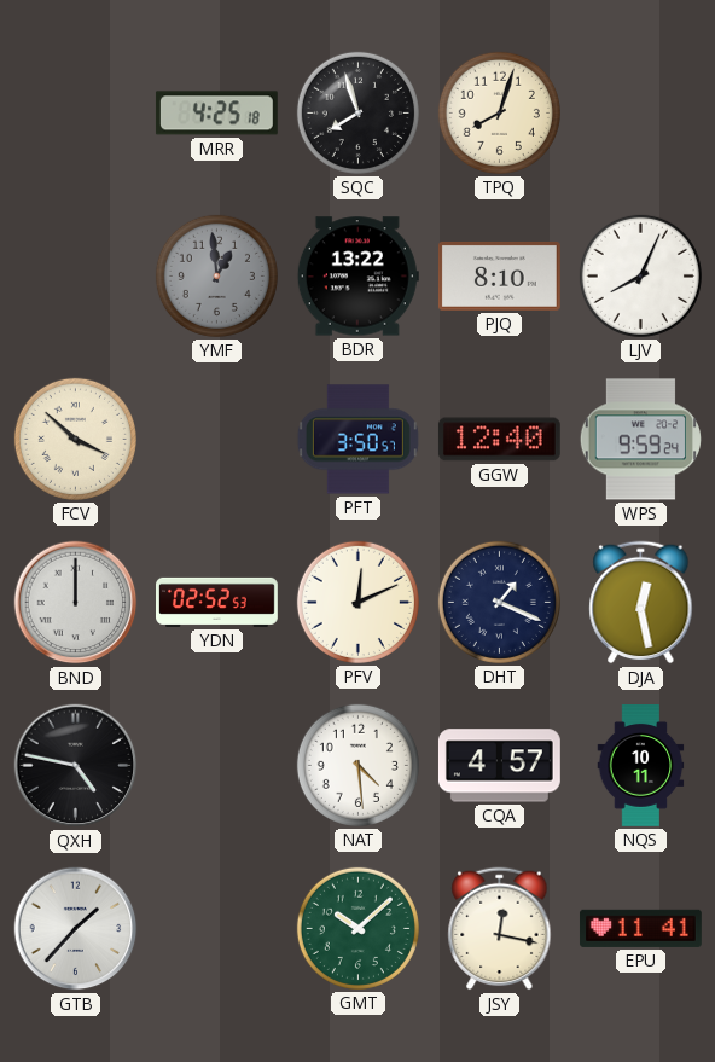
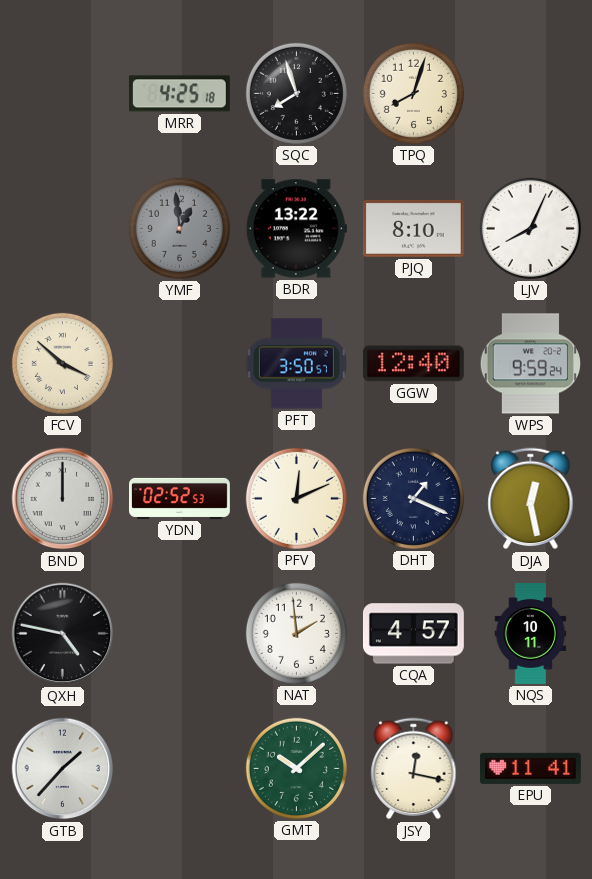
NAT: 4:29 -> 1:59 (296, 633)
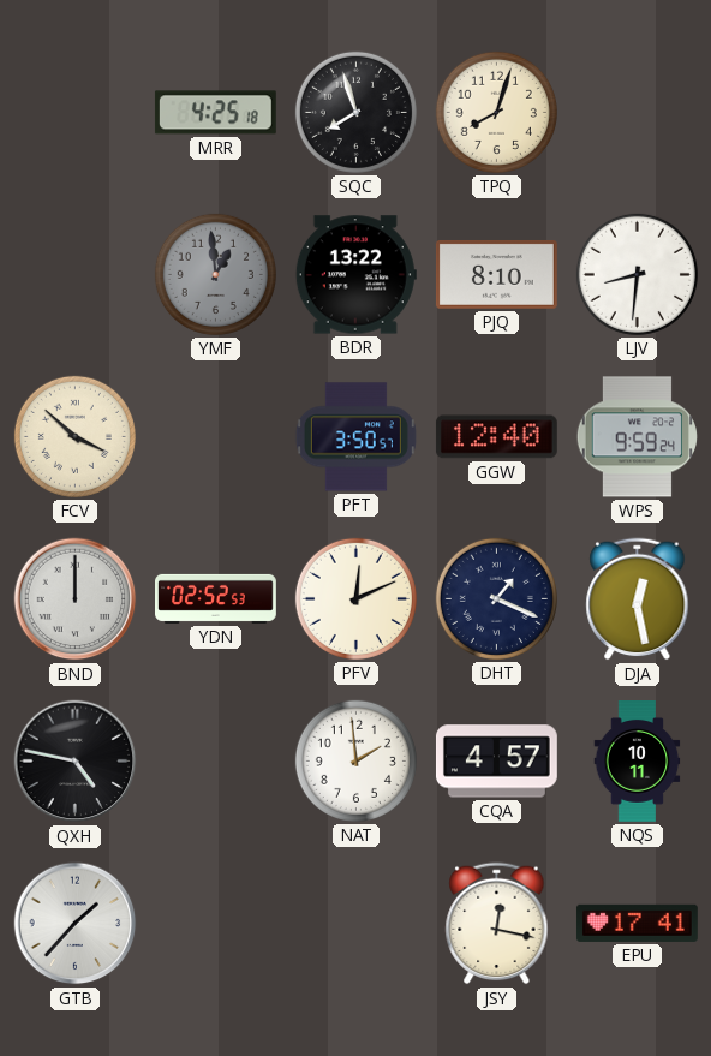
LJV: 8:04 -> 8:31 (637, 274)
GMT: 10:08 -> none (296, 768)
EPU: 11:41 -> 17:41 (637, 923)
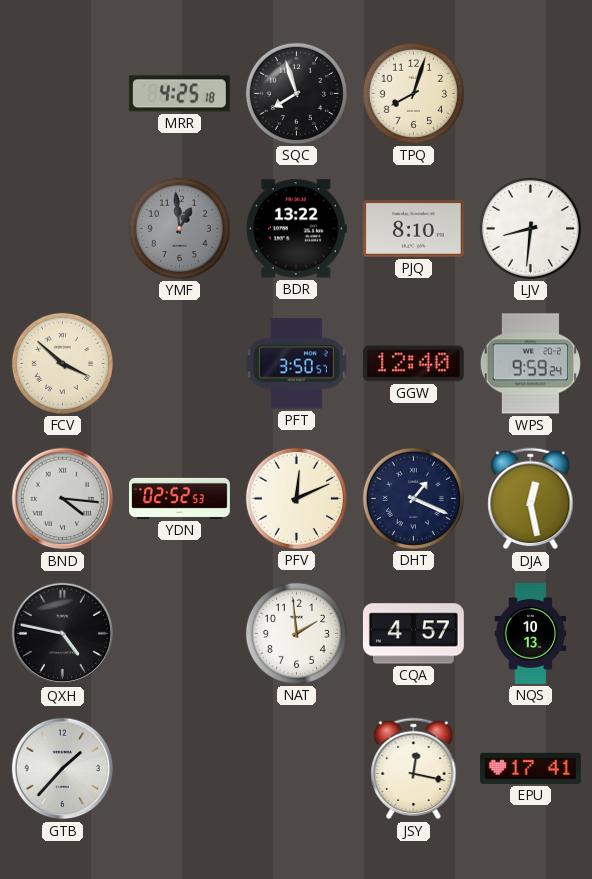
BND: 12:00 -> 4:16 (63, 499)
NQS: 10:11 -> 10:13 (531, 634)
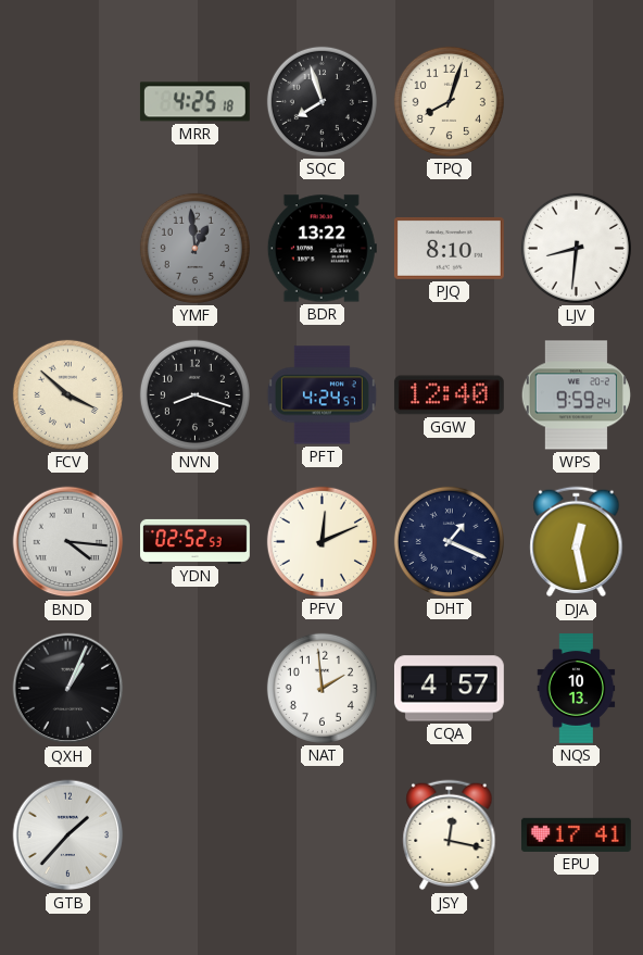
NVN: none -> 8:18 (194, 394)
PFT: 3:50 -> 4:24 (321, 395)
QXH: 4:47 -> 1:04 (68, 689)
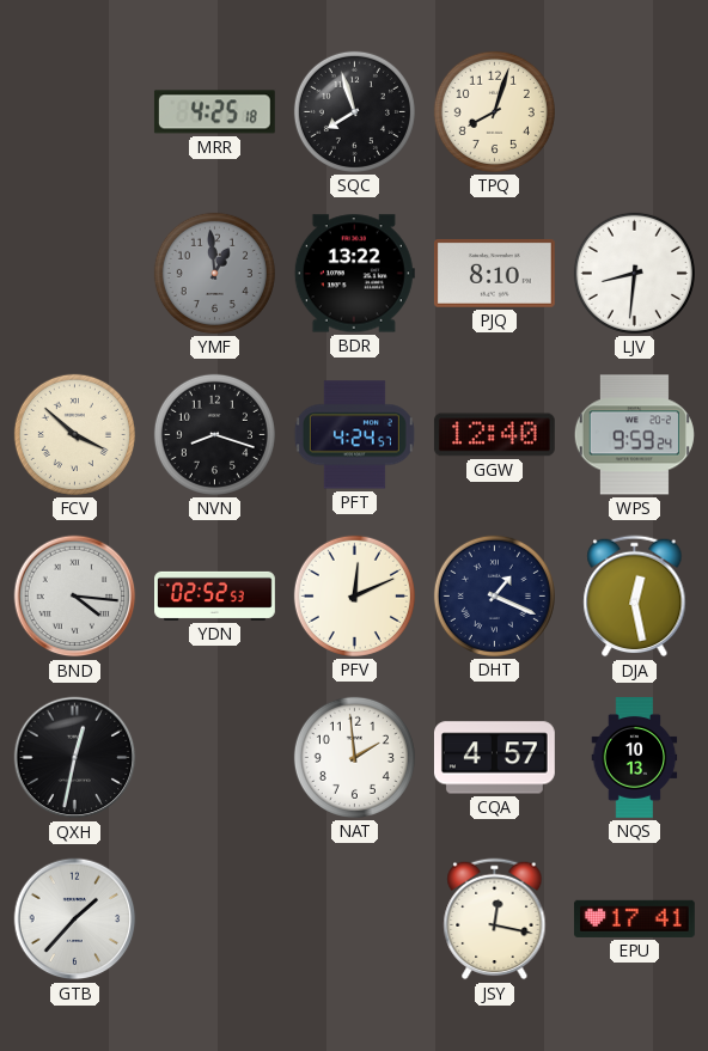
QXH: 1:04 -> 12:32 (75, 758)
